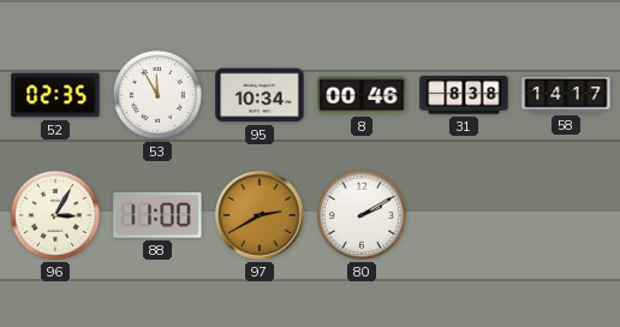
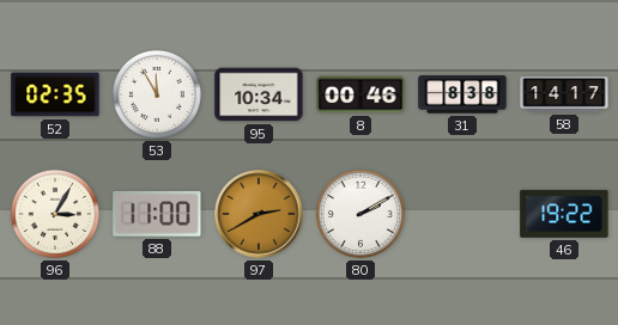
46: none -> 19:22 (564, 214)
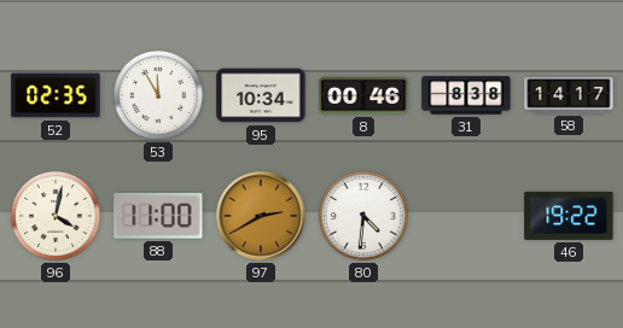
96: 3:05 -> 4:02 (56, 216)
80: 2:10 -> 4:31 (363, 216)
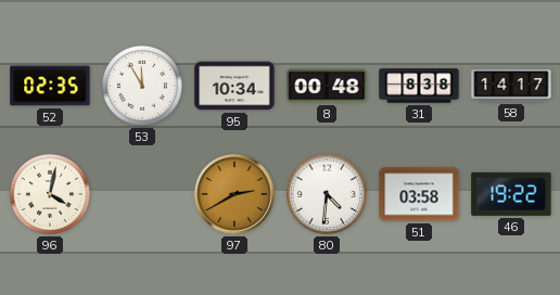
8: 00:46 -> 00:48 (327, 86)
88: 11:00 -> none (158, 216)
51: none -> 03:58 (419, 194)
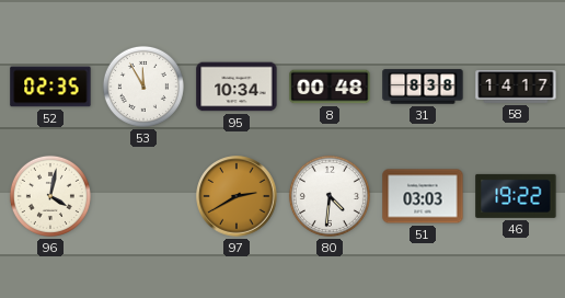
51: 03:58 -> 03:03 (423, 196)
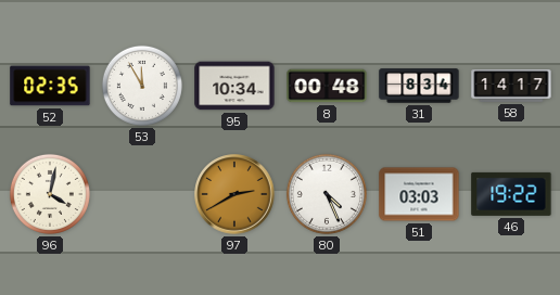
31: 8:38 -> 8:34 (419, 86)
80: 4:31 -> 4:26 (327, 194)
